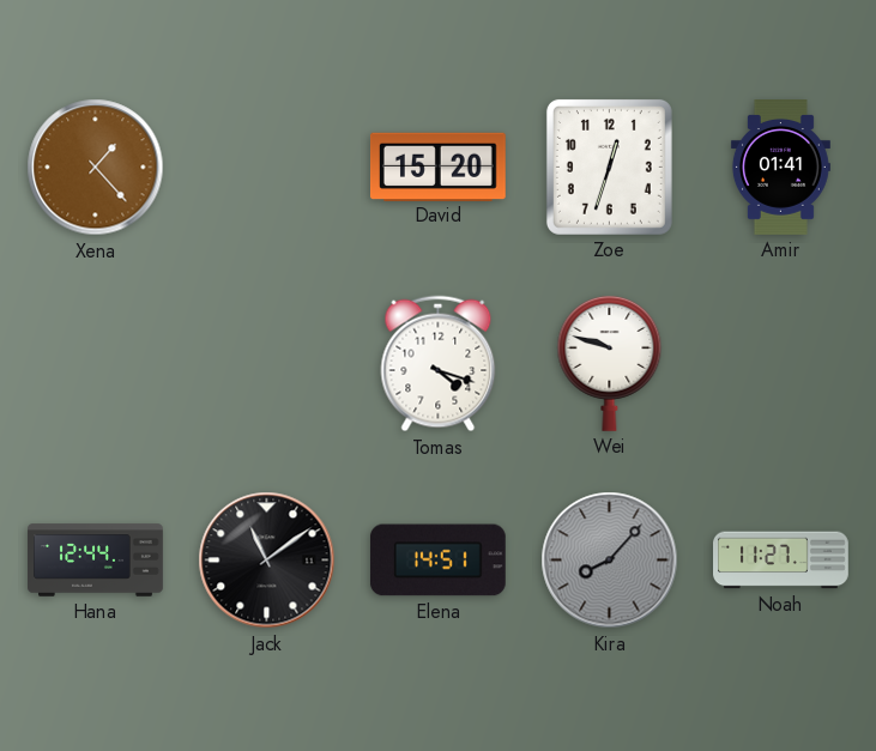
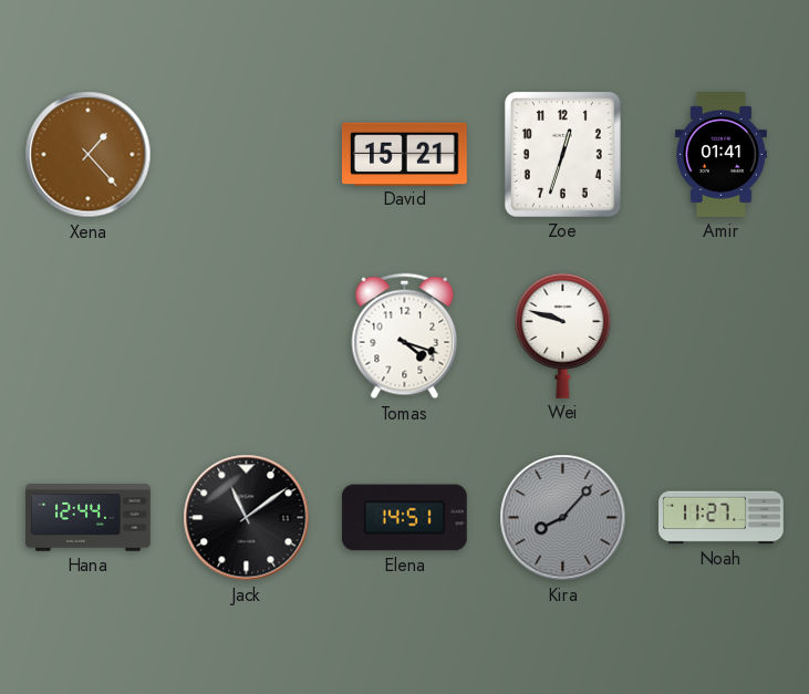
David: 15:20 -> 15:21 (404, 154)
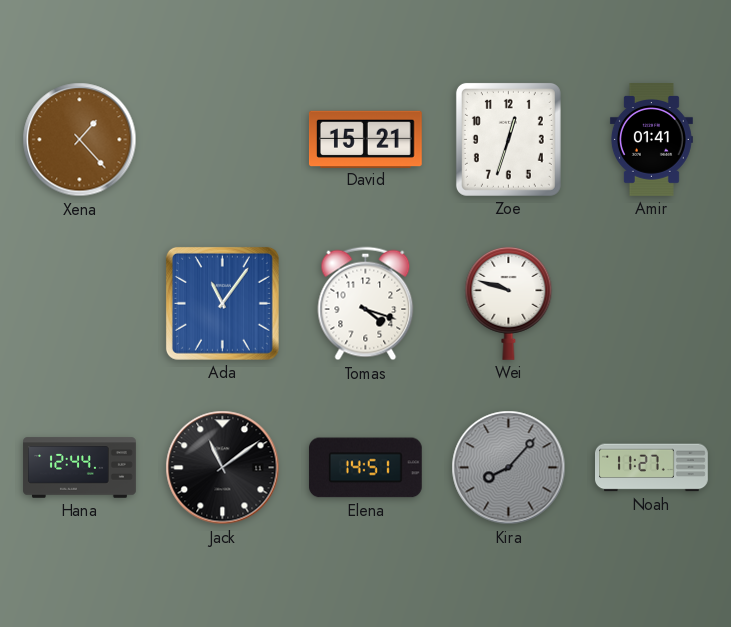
Ada: none -> 11:06 (222, 303)
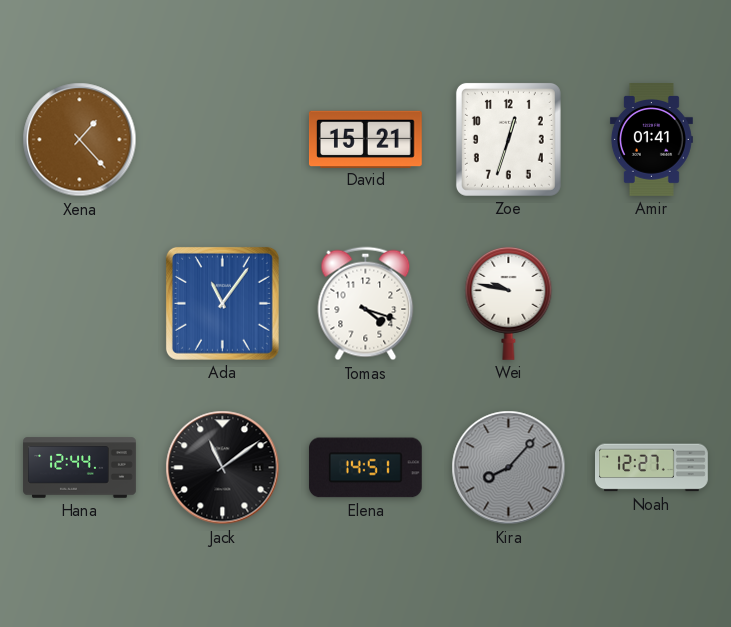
Wei: 9:48 -> 9:47 (509, 303)
Noah: 11:27 -> 12:27 (652, 468)
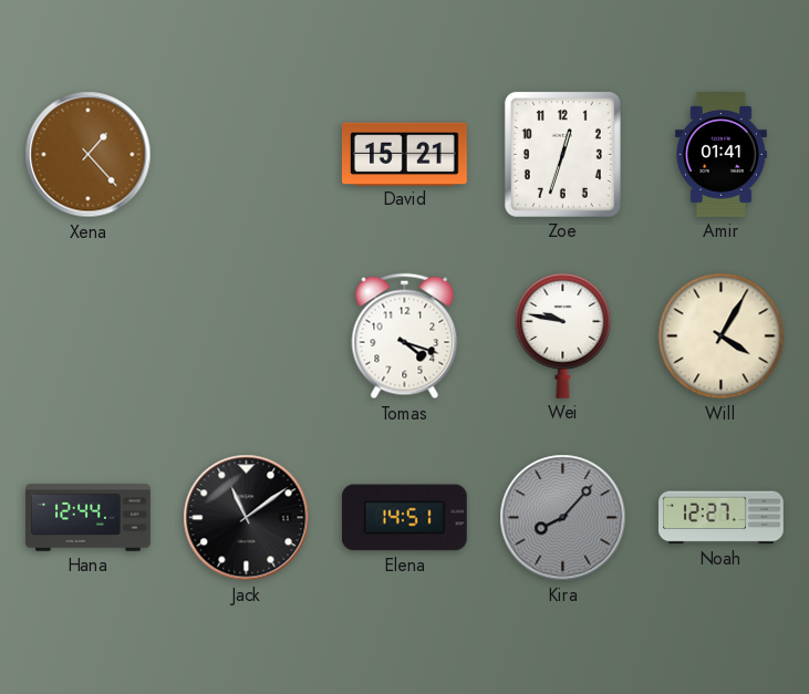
Ada: 11:06 -> none (222, 303)
Will: none -> 4:05 (722, 336)
